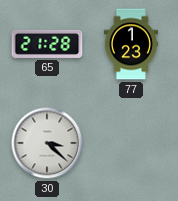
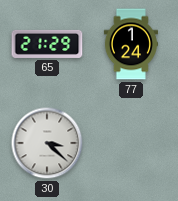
65: 21:28 -> 21:29 (47, 44)
77: 1:23 -> 1:24 (131, 44)
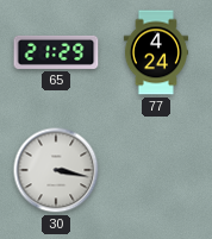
77: 1:24 -> 4:24 (156, 52)
30: 3:22 -> 3:17 (56, 170)
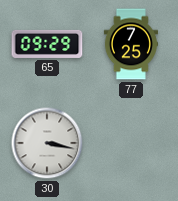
65: 21:29 -> 09:29 (47, 44)
77: 4:24 -> 7:25 (131, 44)
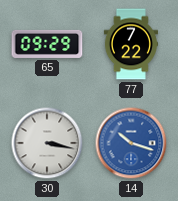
77: 7:25 -> 7:22 (131, 44)
14: none -> 10:18 (131, 143)
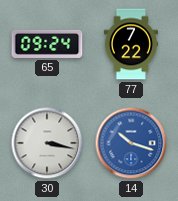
65: 09:29 -> 09:24 (47, 44)
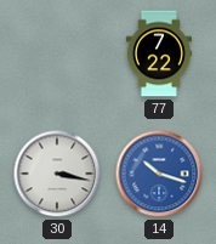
65: 09:24 -> none (47, 44)
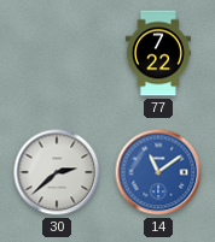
30: 3:17 -> 2:38 (57, 172)
14: 10:18 -> 11:09 (158, 172)
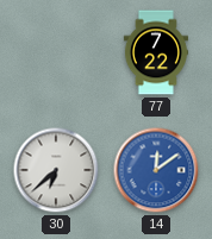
30: 2:38 -> 6:38 (56, 170)
14: 11:09 -> 12:09 (156, 170)
